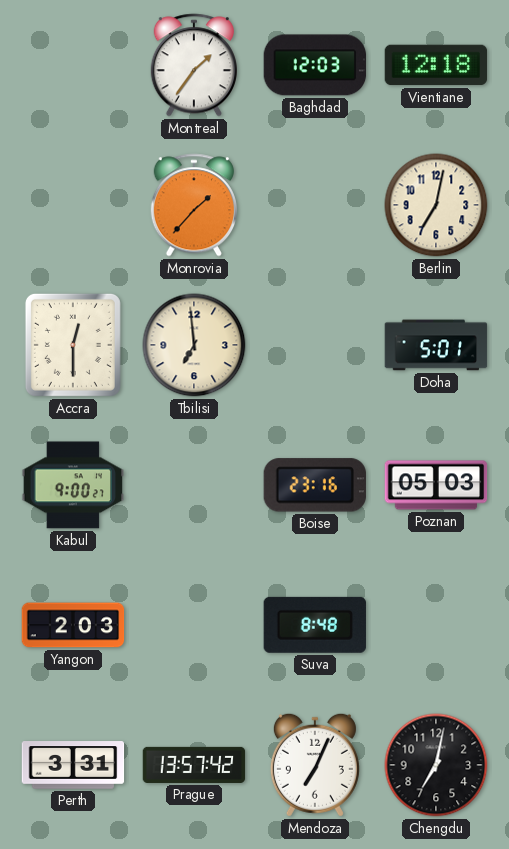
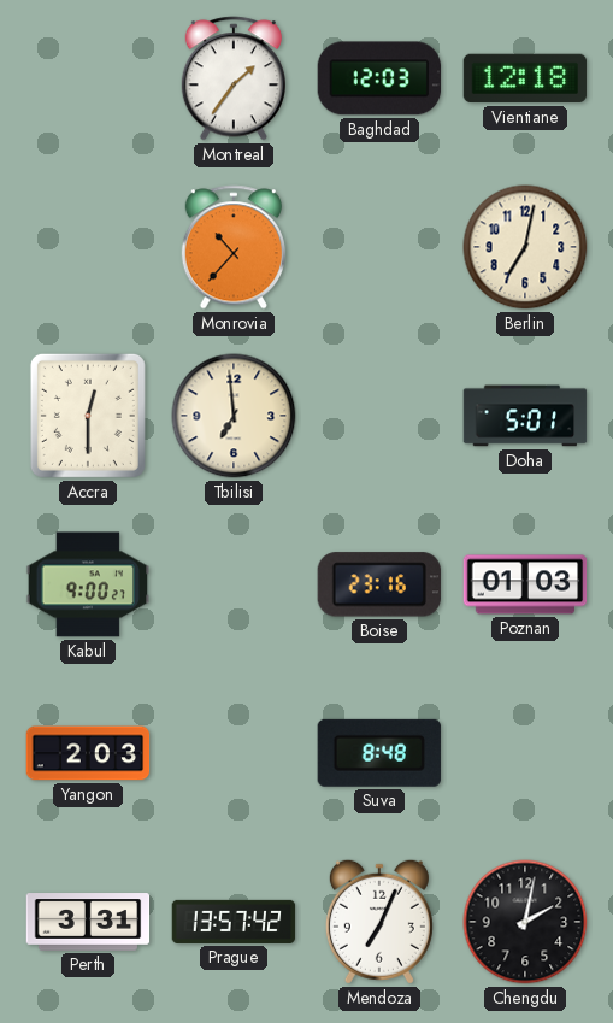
Monrovia: 1:37 -> 10:37 (234, 247)
Poznan: 05:03 -> 01:03 (525, 584)
Chengdu: 7:02 -> 2:02 (525, 922)
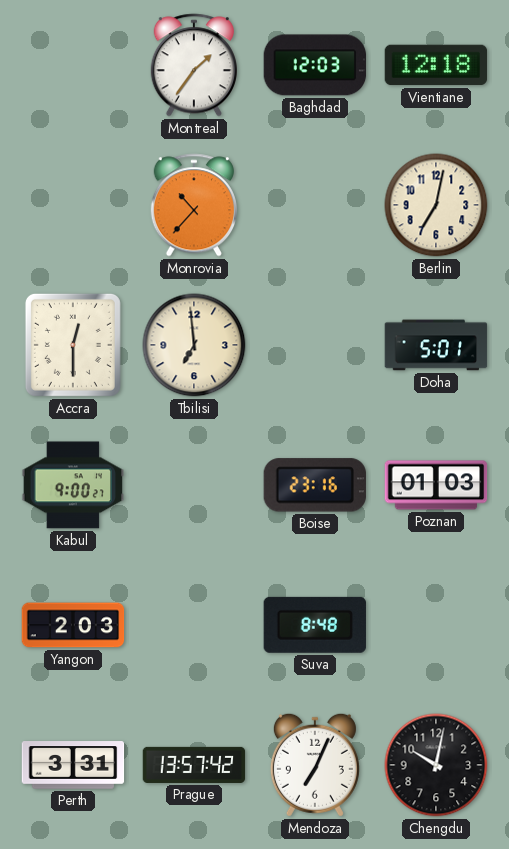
Chengdu: 2:02 -> 10:02 (436, 765)
